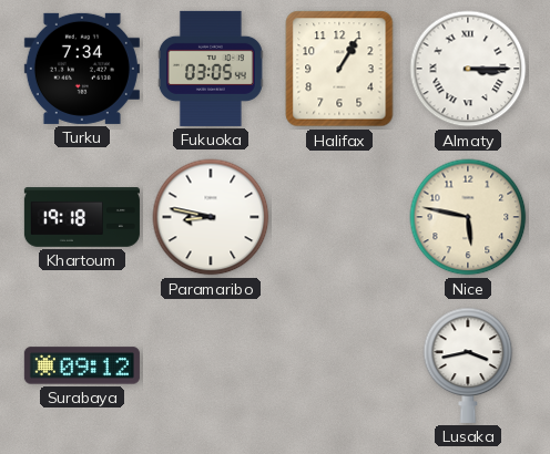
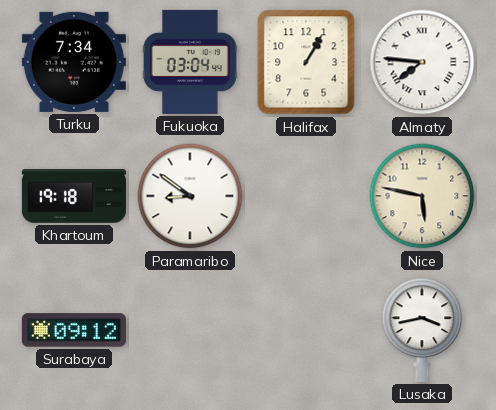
Fukuoka: 03:05 -> 03:04 (190, 62)
Almaty: 3:15 -> 7:46 (422, 62)
Paramaribo: 8:47 -> 8:51 (190, 196)
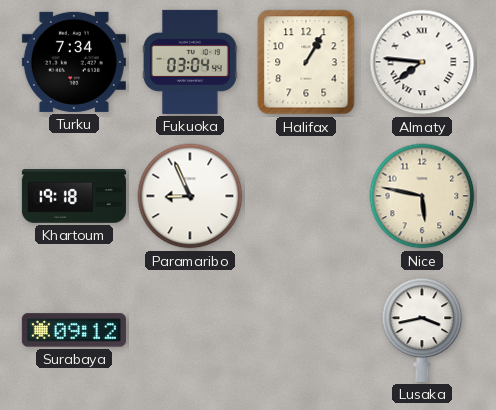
Paramaribo: 8:51 -> 8:56 (190, 196)
